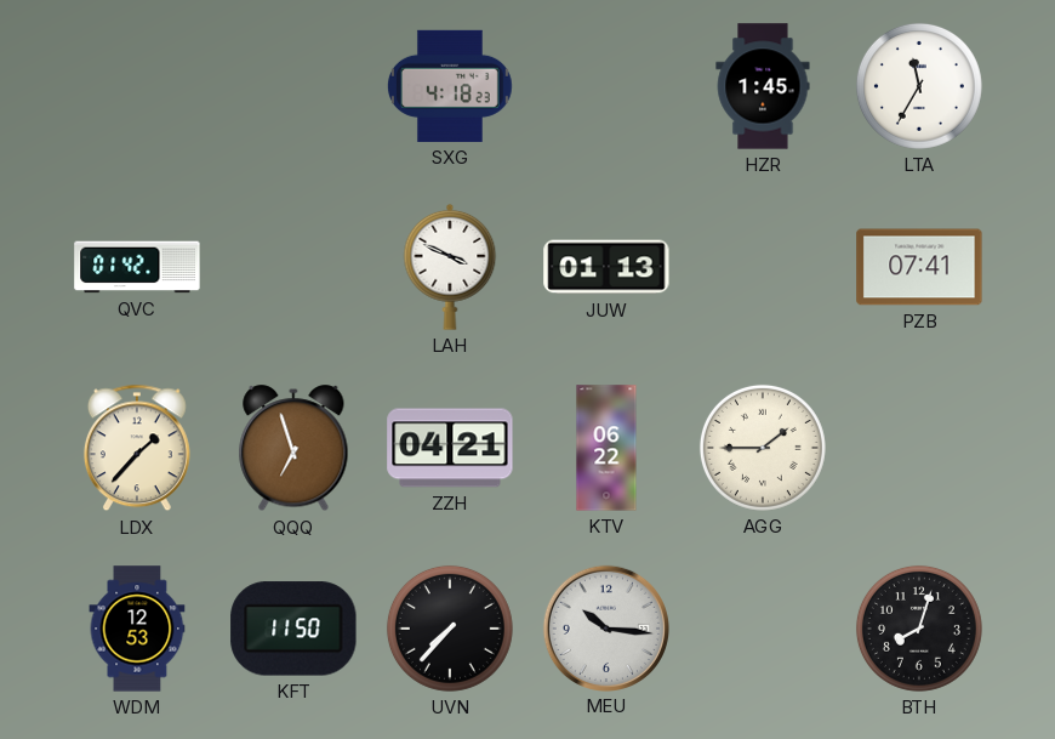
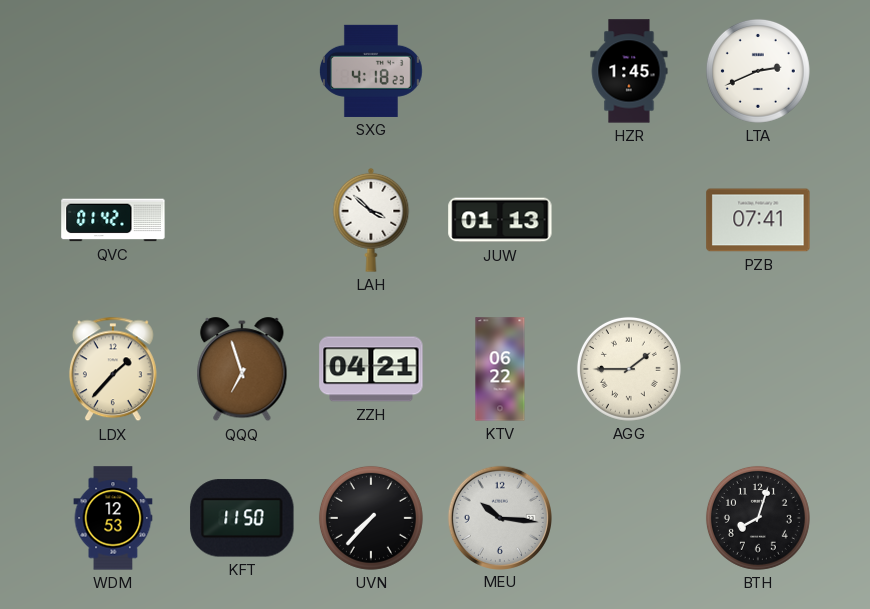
LTA: 11:35 -> 2:41 (758, 71)
LAH: 3:49 -> 3:52 (371, 220)
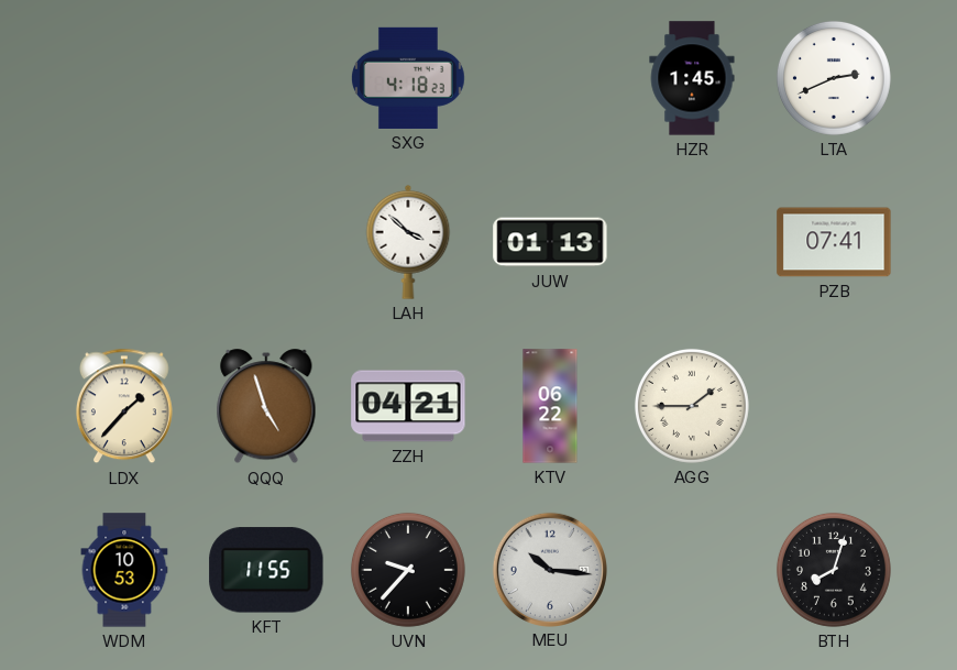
QVC: 01:42 -> none (113, 220)
QQQ: 6:57 -> 4:57 (266, 407)
WDM: 12:53 -> 10:53 (124, 570)
KFT: 11:50 -> 11:55 (266, 570)
UVN: 7:37 -> 9:37 (408, 570)
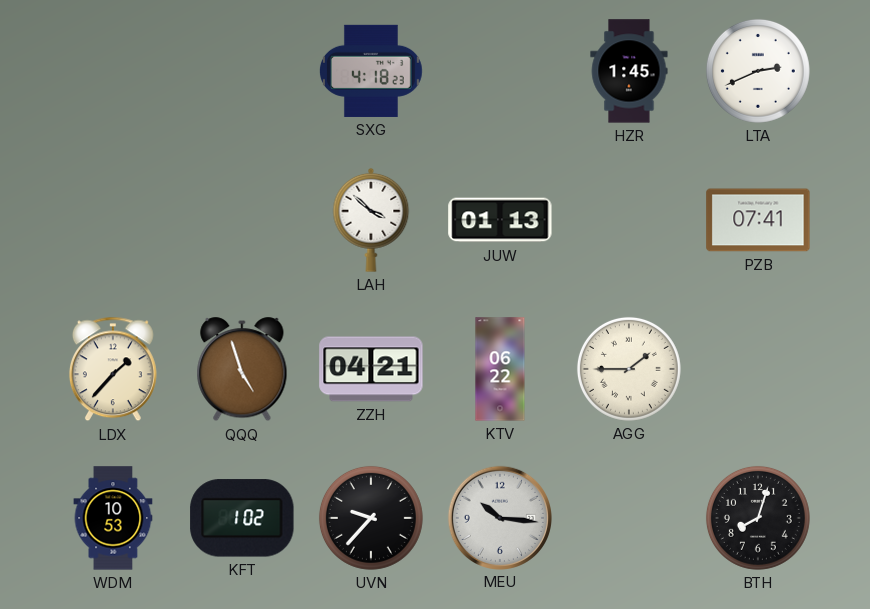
KFT: 11:55 -> 1:02 (242, 518)
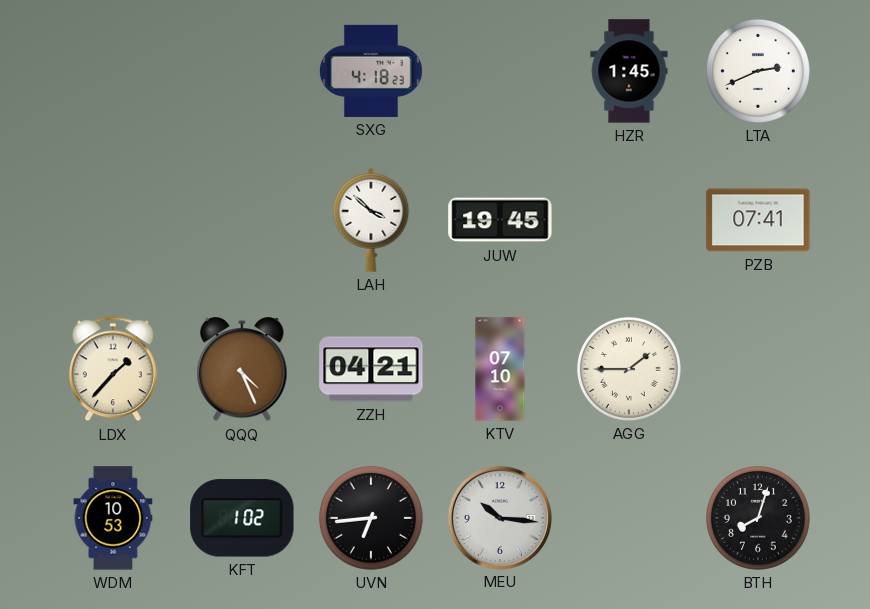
JUW: 01:13 -> 19:45 (500, 220)
QQQ: 4:57 -> 4:26 (242, 370)
KTV: 06:22 -> 07:10 (500, 369)
UVN: 9:37 -> 6:44 (371, 518)
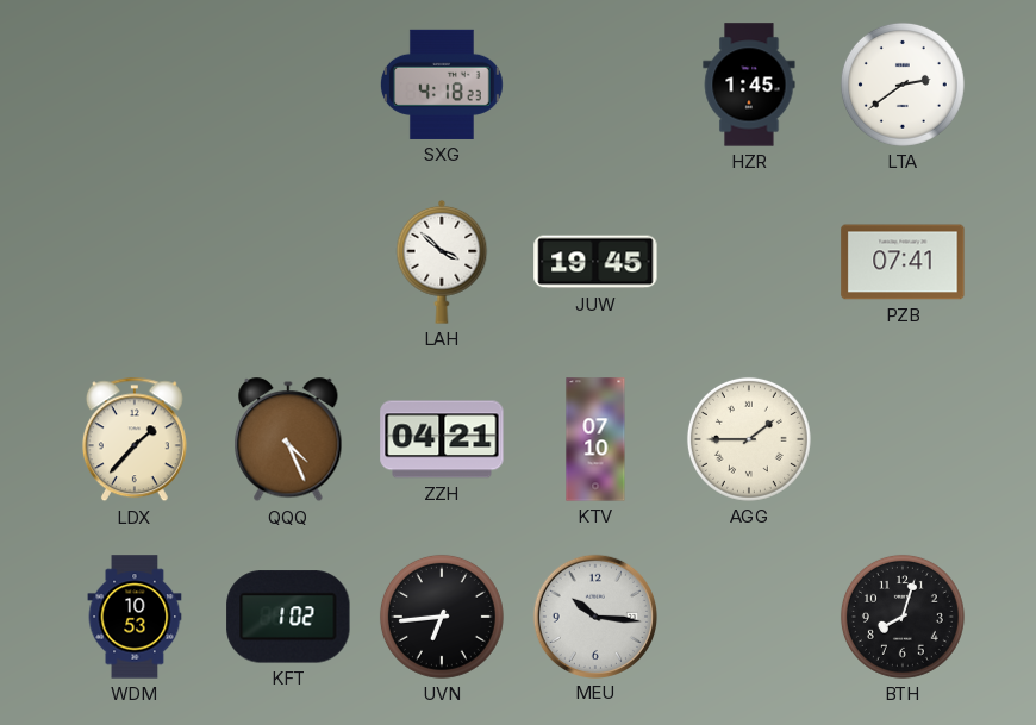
LTA: 2:41 -> 2:39 (903, 85)
